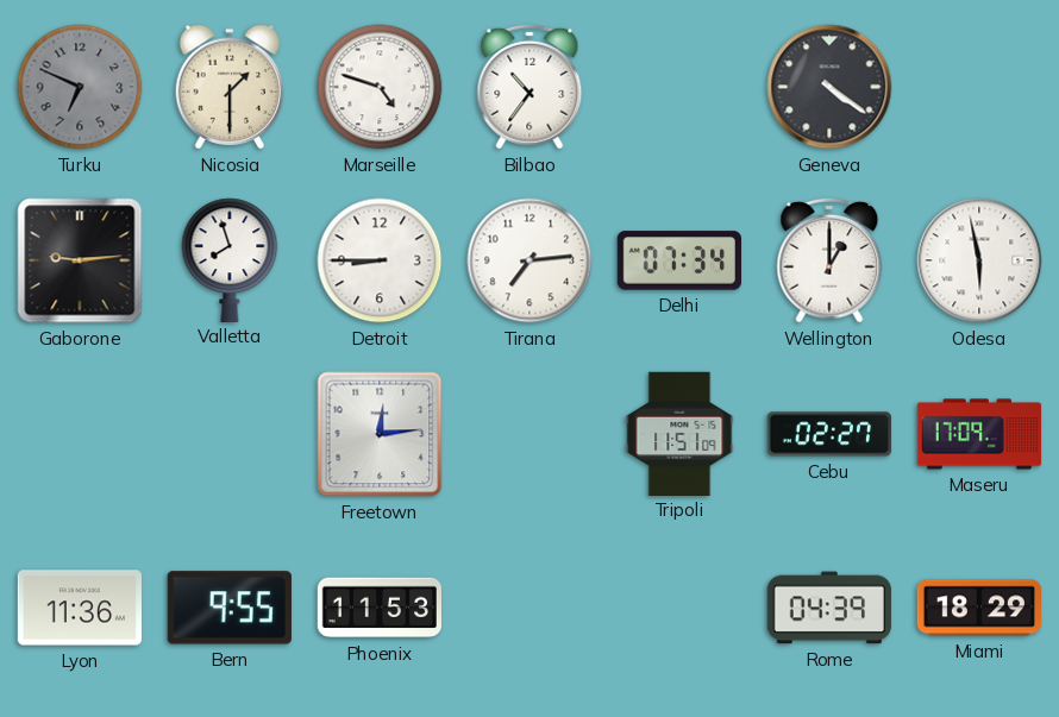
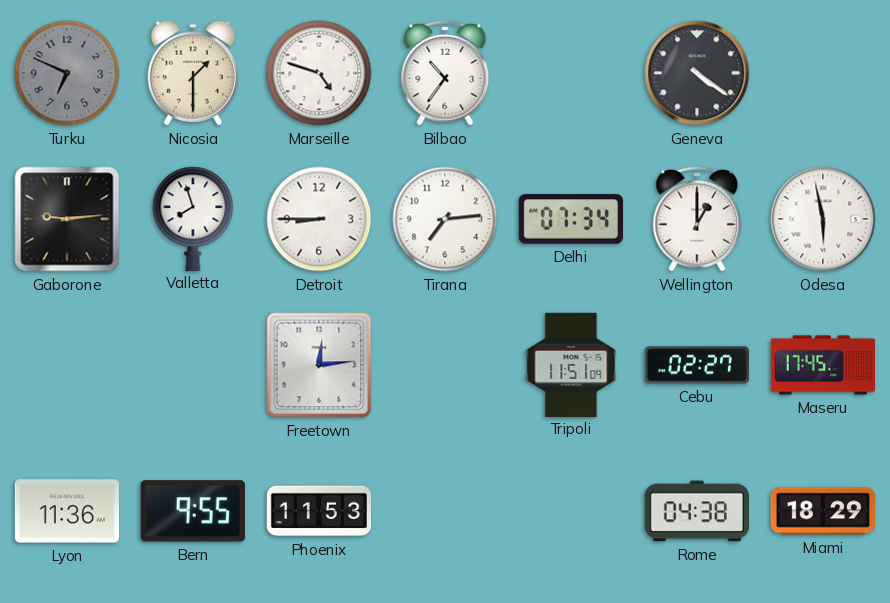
Maseru: 17:09 -> 17:45 (823, 365)
Rome: 04:39 -> 04:38 (697, 511)
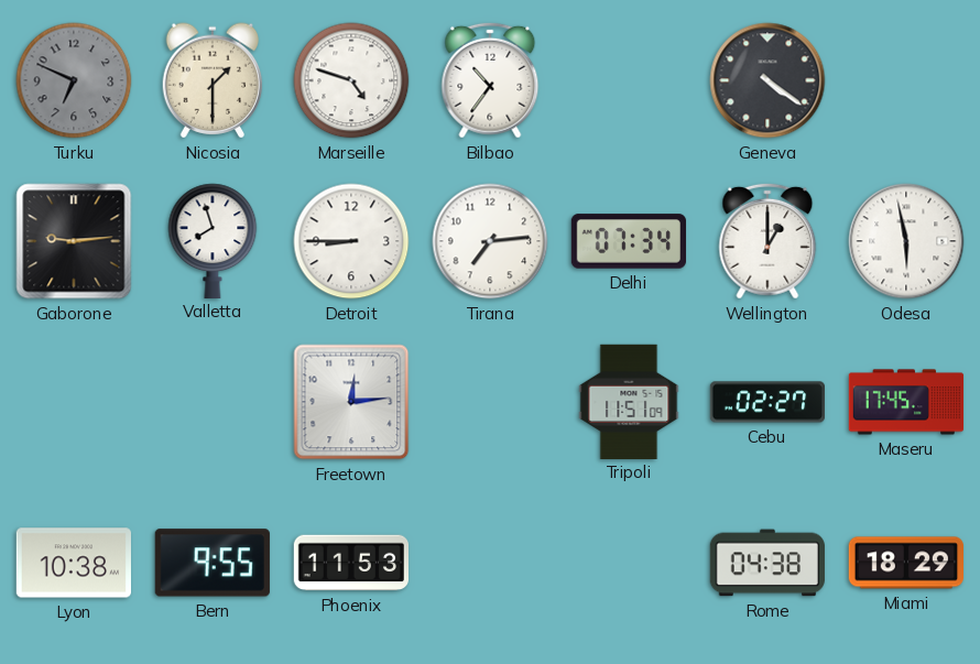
Lyon: 11:36 -> 10:38 (73, 563)
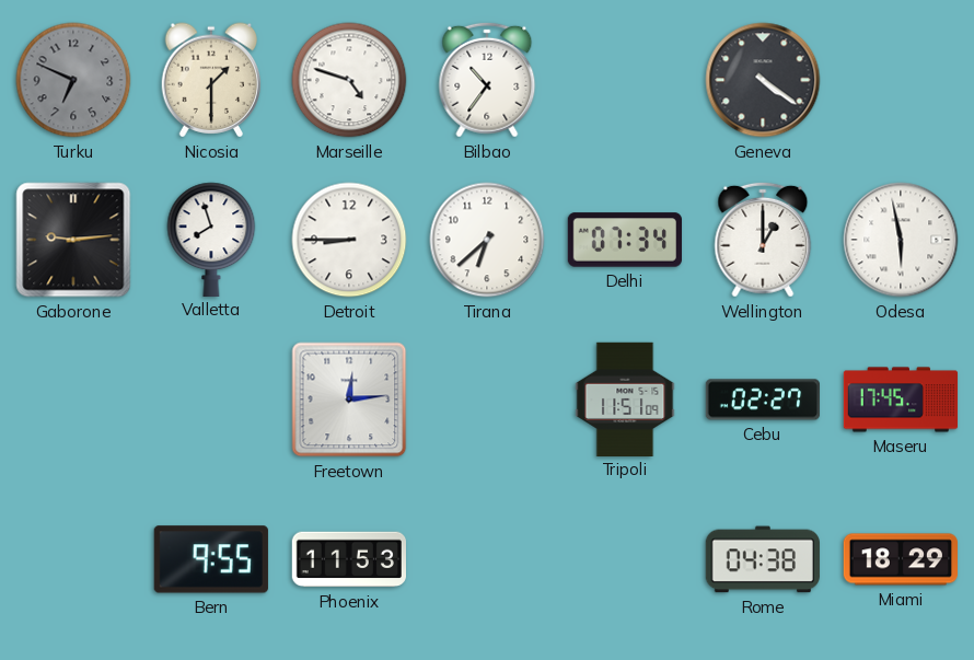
Tirana: 7:14 -> 6:38 (487, 240)
Lyon: 10:38 -> none (73, 563)
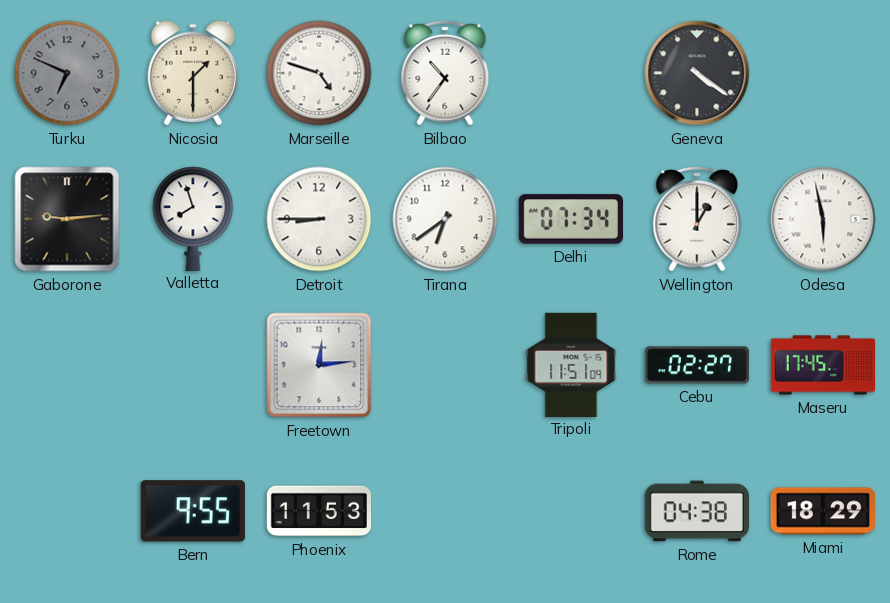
Tirana: 6:38 -> 6:39 (445, 219)
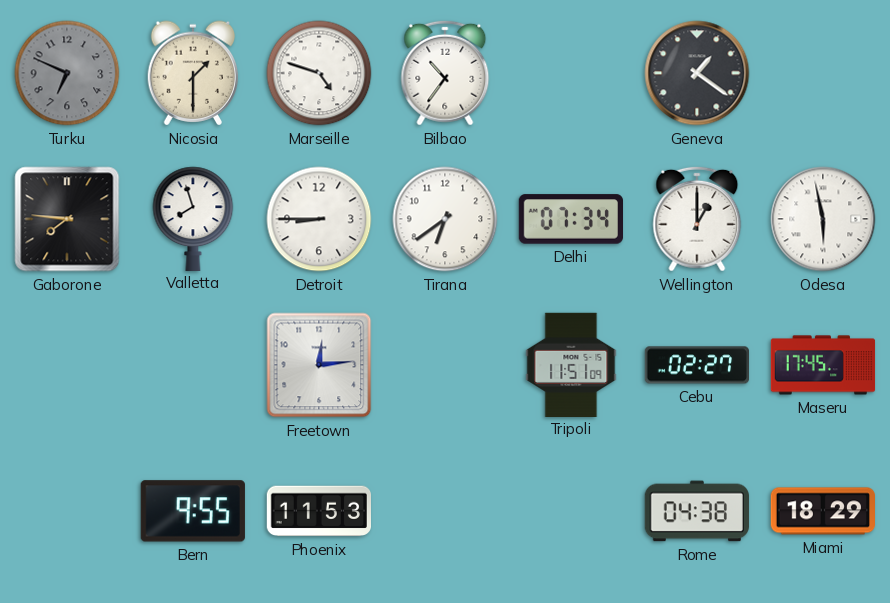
Geneva: 4:21 -> 1:21 (697, 73)
Gaborone: 9:14 -> 7:46 (67, 219)
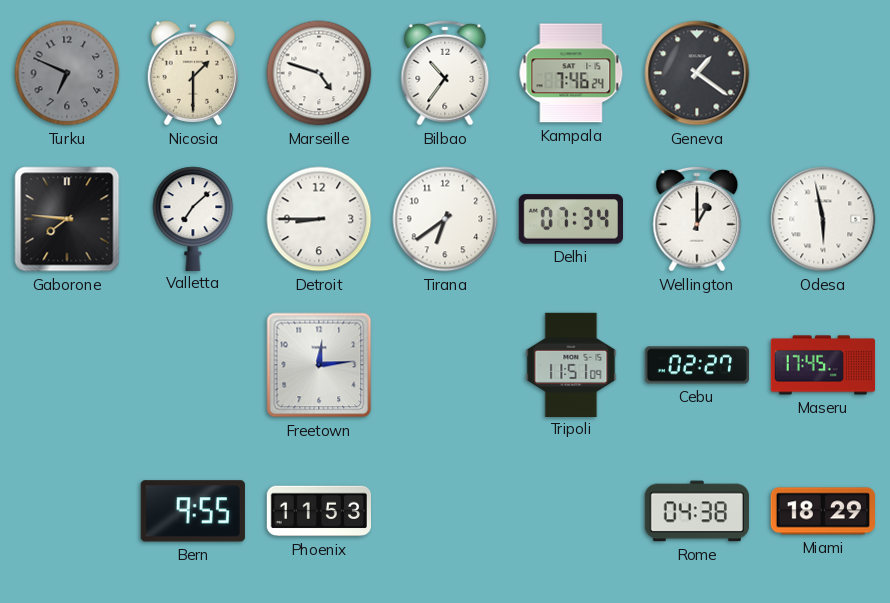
Kampala: none -> 7:46 (571, 73)
Valletta: 7:57 -> 7:08 (193, 218)
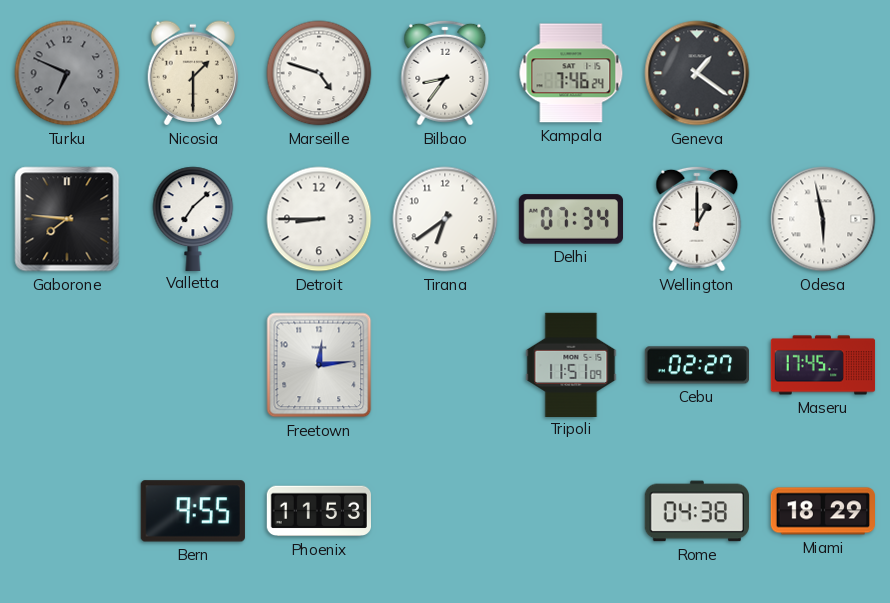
Bilbao: 10:36 -> 8:36 (445, 73)
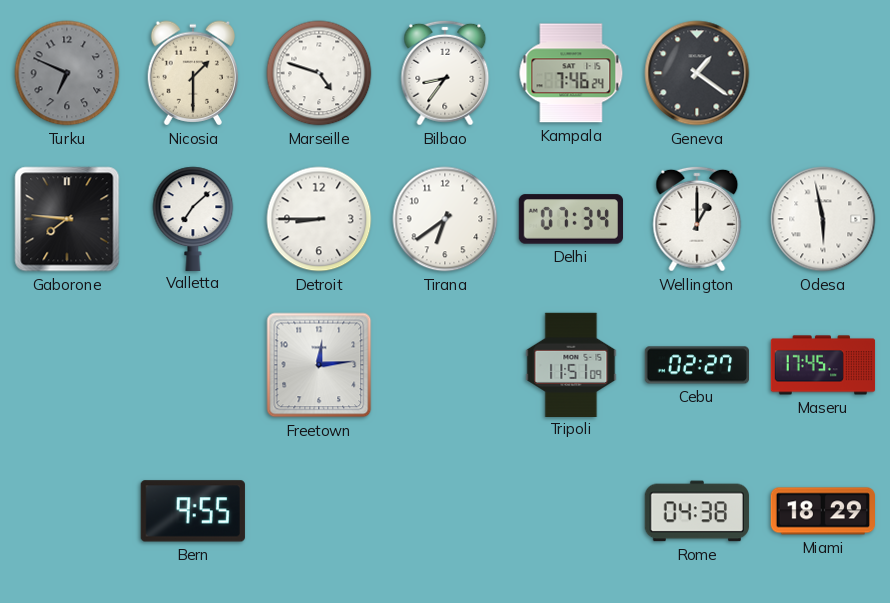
Phoenix: 11:53 -> none (318, 511)
